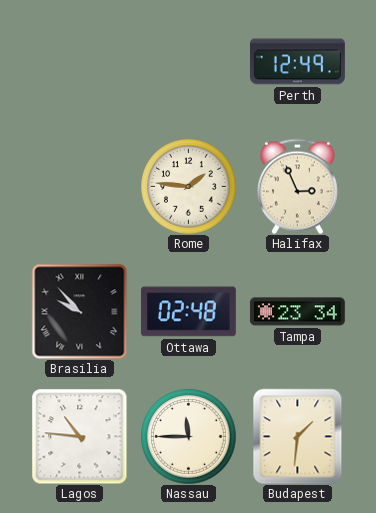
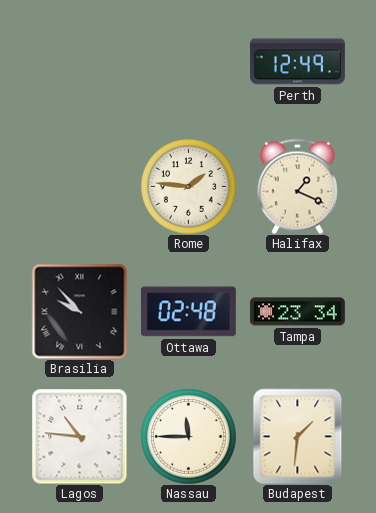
Halifax: 2:56 -> 1:19 (297, 186)
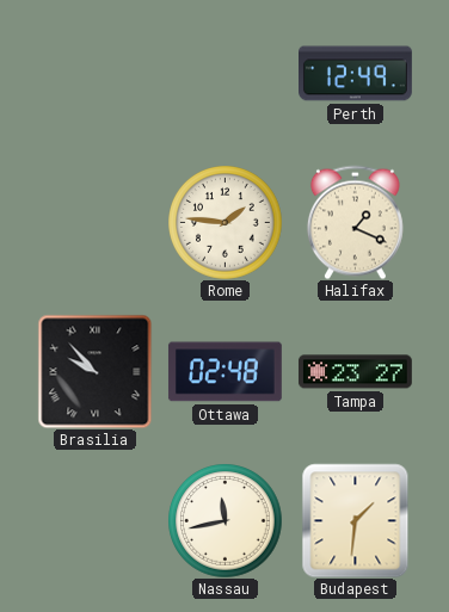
Tampa: 23:34 -> 23:27 (355, 372)
Lagos: 10:46 -> none (79, 436)
Nassau: 11:45 -> 11:43 (224, 520)
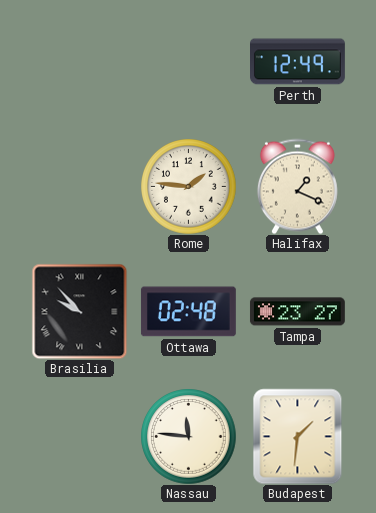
Nassau: 11:43 -> 11:46 (188, 436)
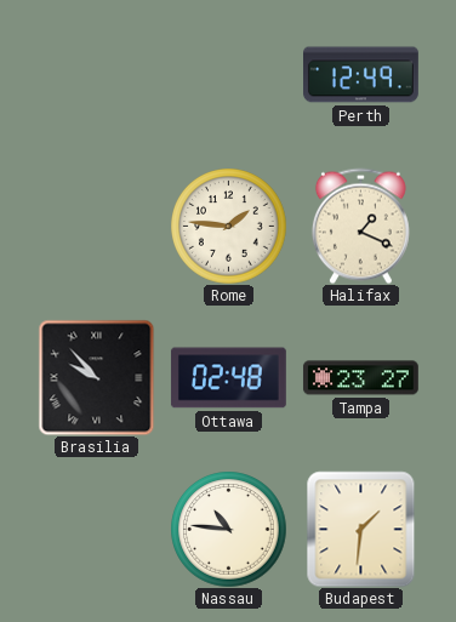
Nassau: 11:46 -> 10:46 (228, 529)
